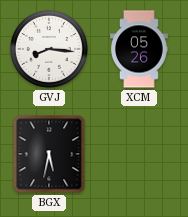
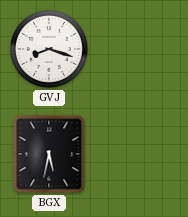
GVJ: 8:16 -> 8:18 (49, 49)
XCM: 05:26 -> none (140, 49)
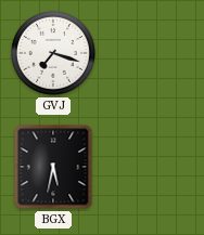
GVJ: 8:18 -> 7:18 (53, 53)
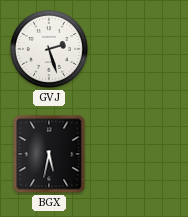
GVJ: 7:18 -> 2:27 (49, 49)
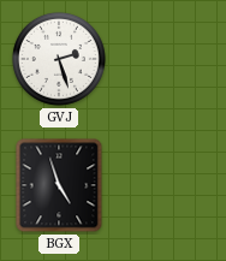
BGX: 5:32 -> 4:57 (59, 185)
